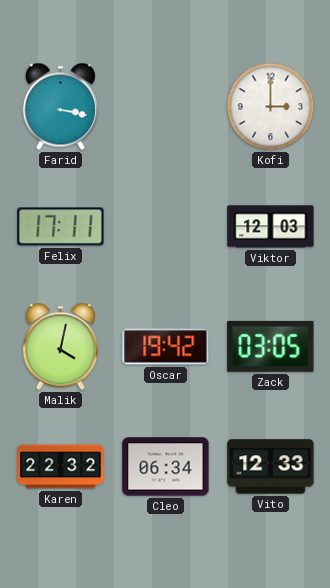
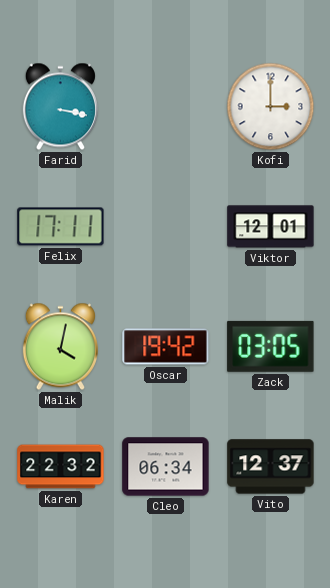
Viktor: 12:03 -> 12:01 (271, 227)
Vito: 12:33 -> 12:37 (271, 467)
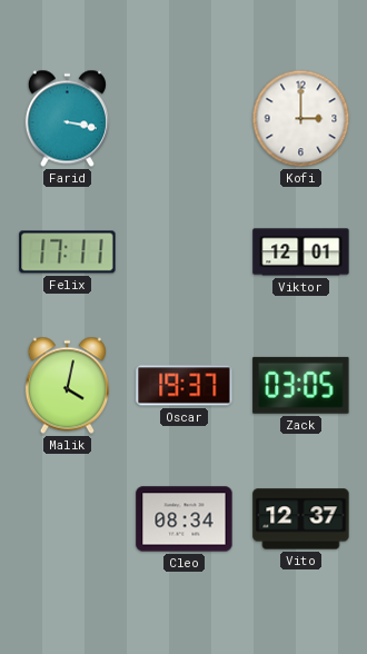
Oscar: 19:42 -> 19:37 (185, 386)
Karen: 22:32 -> none (61, 467)
Cleo: 06:34 -> 08:34 (185, 519)
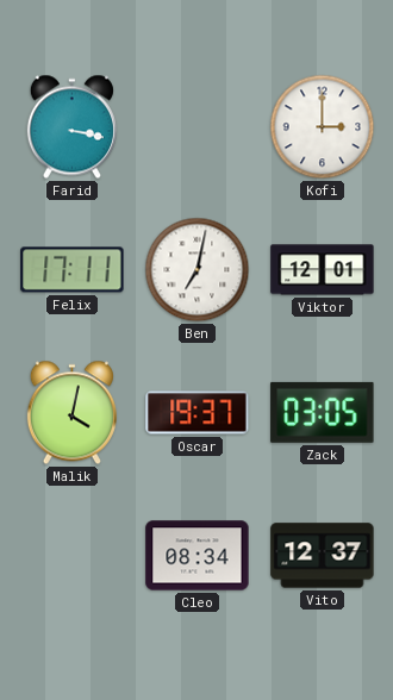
Ben: none -> 7:02 (198, 270)
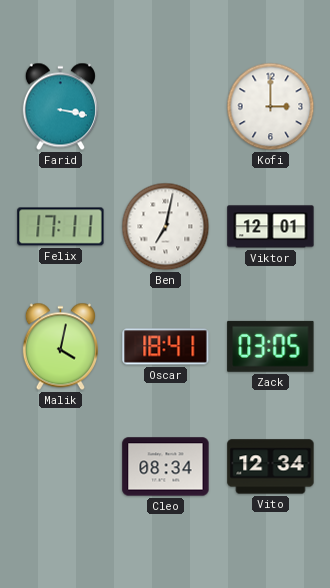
Oscar: 19:37 -> 18:41 (166, 347)
Vito: 12:37 -> 12:34 (271, 467)
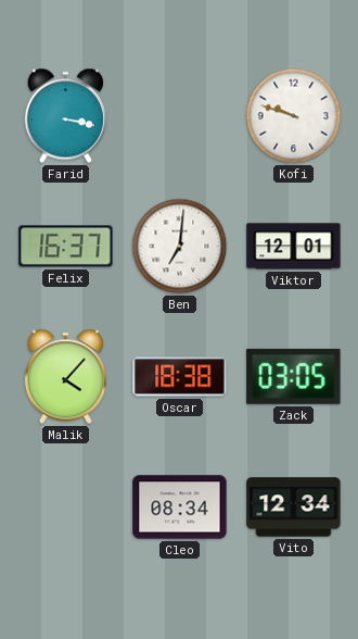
Kofi: 3:00 -> 9:48 (294, 116)
Felix: 17:11 -> 16:37 (66, 247)
Ben: 7:02 -> 7:01 (180, 247)
Malik: 4:02 -> 4:07 (65, 377)
Oscar: 18:41 -> 18:38 (180, 377)
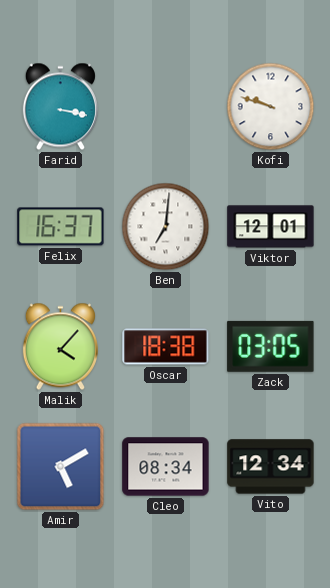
Amir: none -> 5:10 (61, 467)
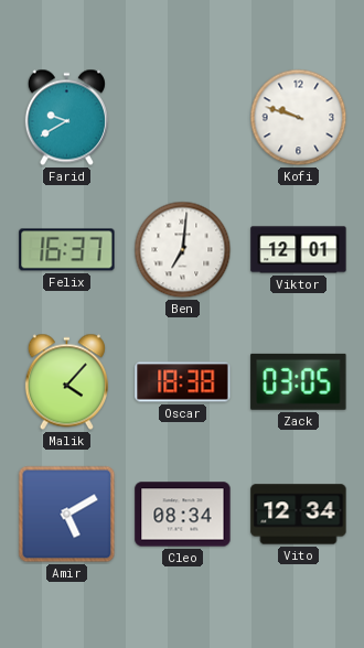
Farid: 3:17 -> 9:40 (66, 118)
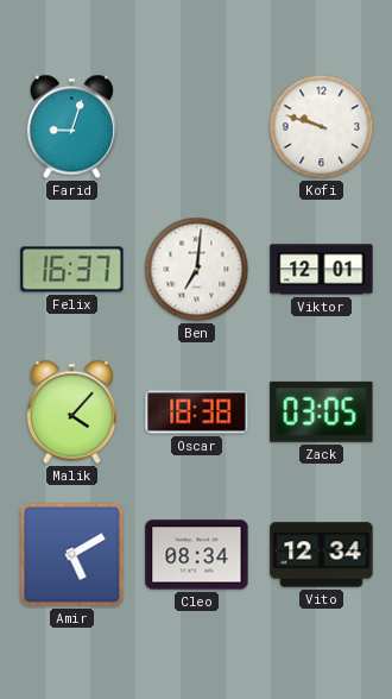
Farid: 9:40 -> 9:03 (71, 127)
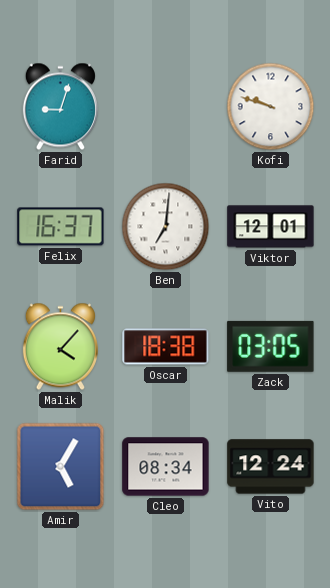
Amir: 5:10 -> 5:05 (61, 467)
Vito: 12:34 -> 12:24 (271, 467)
